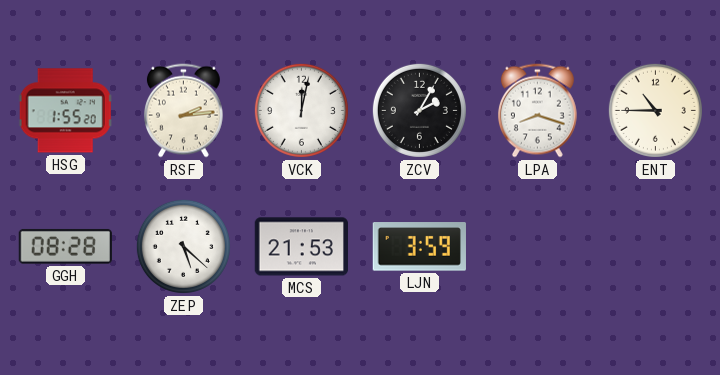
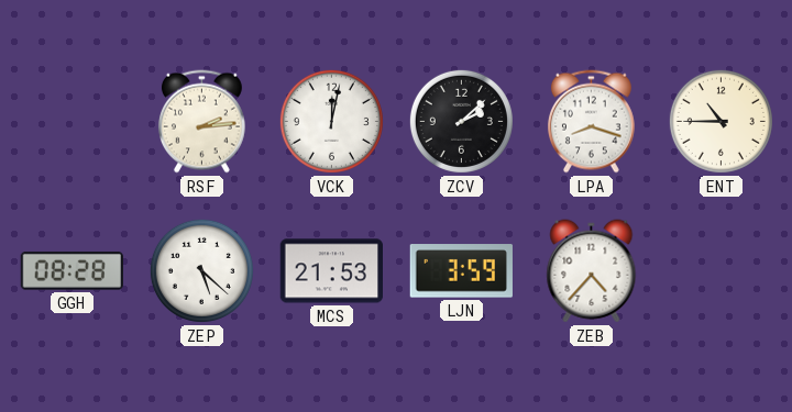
HSG: 1:55 -> none (66, 111)
ZCV: 2:05 -> 2:08 (461, 121)
ZEB: none -> 4:37 (592, 271)
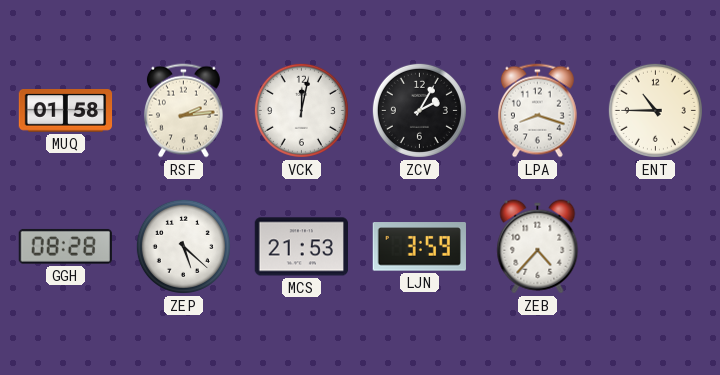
MUQ: none -> 01:58 (66, 111)
ZCV: 2:08 -> 2:05 (419, 110)
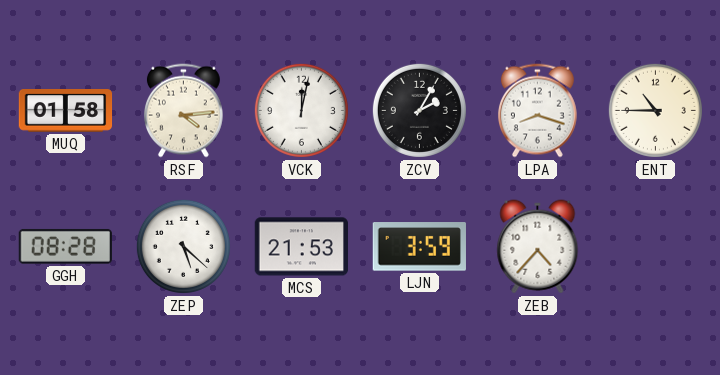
RSF: 2:14 -> 4:14 (183, 111)
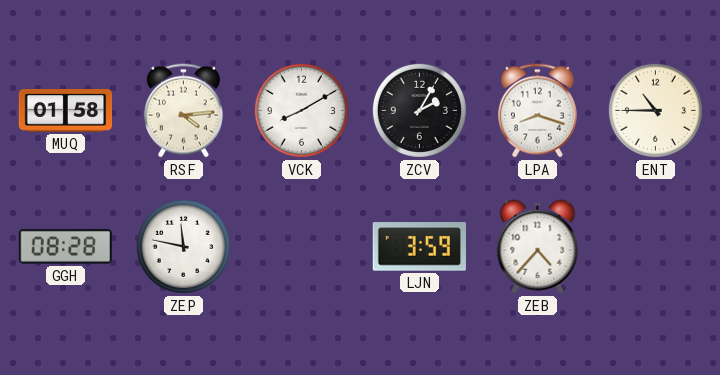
VCK: 12:02 -> 8:10 (301, 110)
ZEP: 5:22 -> 11:47 (183, 246)
MCS: 21:53 -> none (302, 247)
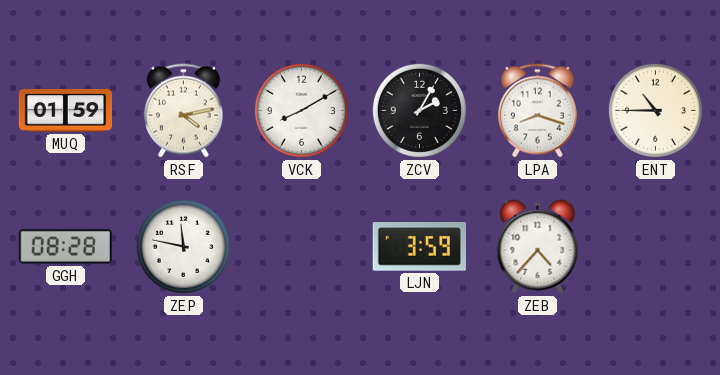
MUQ: 01:58 -> 01:59 (66, 111)
RSF: 4:14 -> 4:13 (183, 111)
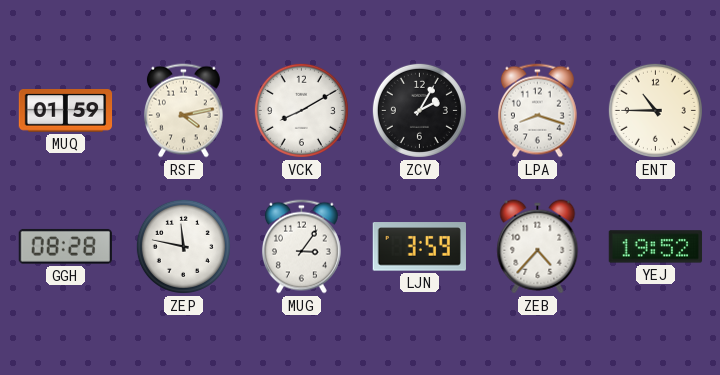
MUG: none -> 3:06 (301, 247)
YEJ: none -> 19:52 (656, 247)
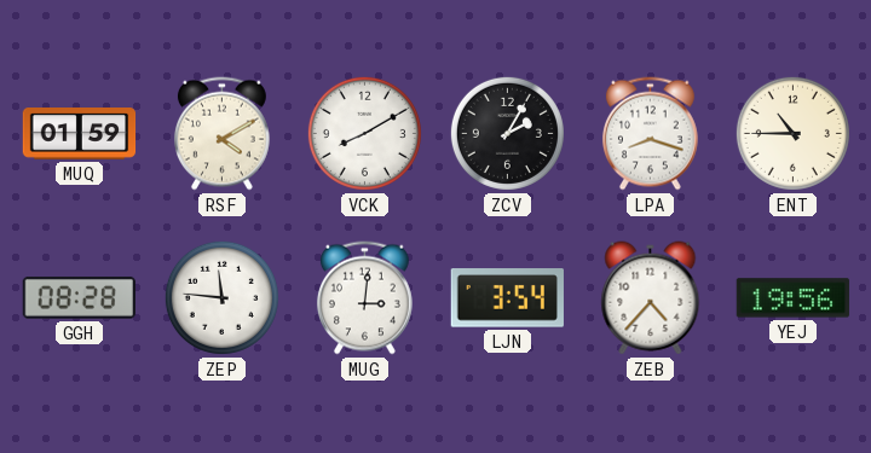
RSF: 4:13 -> 4:10 (221, 134)
ZEP: 11:47 -> 11:46 (221, 297)
MUG: 3:06 -> 3:01 (364, 298)
LJN: 3:59 -> 3:54 (507, 298)
YEJ: 19:52 -> 19:56 (794, 298)
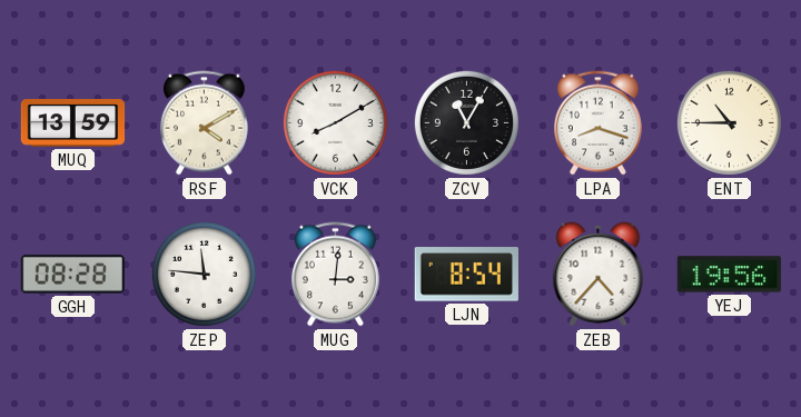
MUQ: 01:59 -> 13:59 (73, 123)
ZCV: 2:05 -> 11:05 (466, 122)
LJN: 3:54 -> 8:54 (466, 275)
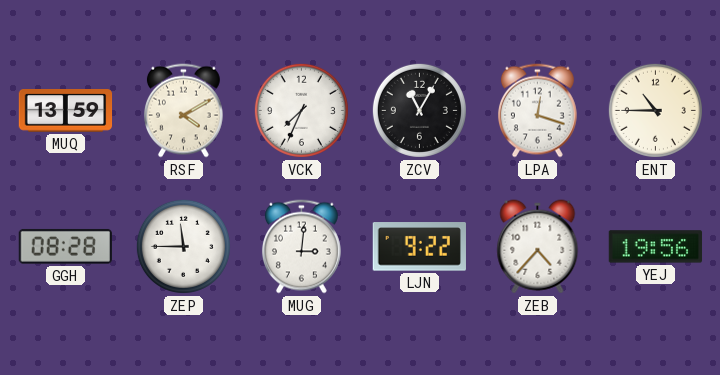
VCK: 8:10 -> 7:34 (301, 110)
LPA: 8:18 -> 12:18 (537, 111)
ZEP: 11:46 -> 11:45 (183, 246)
LJN: 8:54 -> 9:22 (419, 247)
